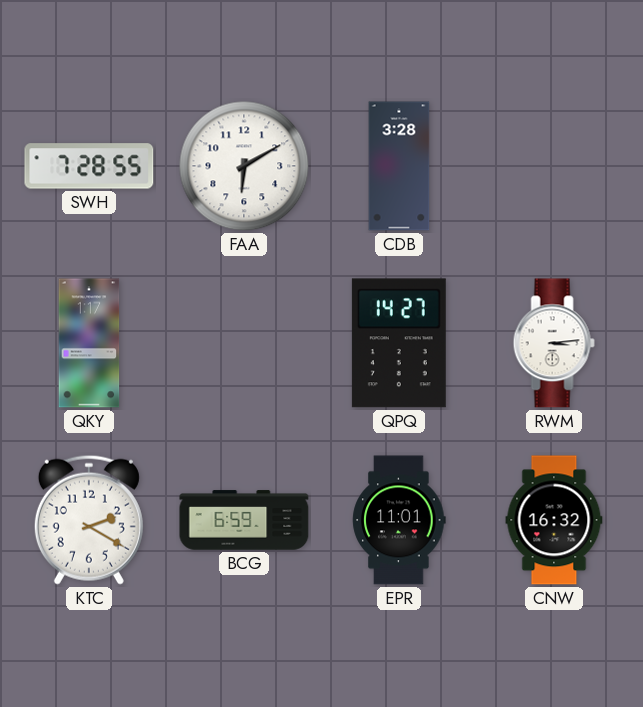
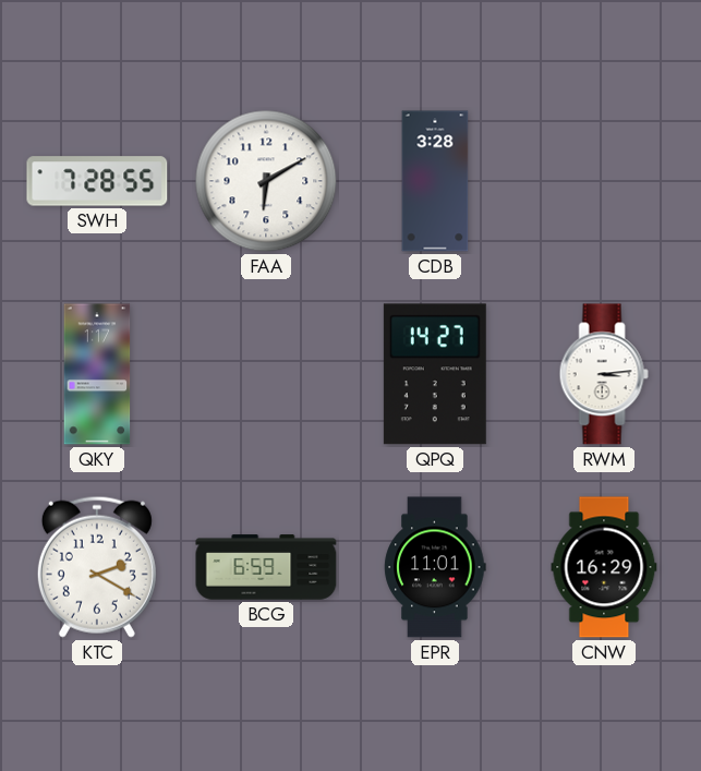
CNW: 16:32 -> 16:29 (604, 567)
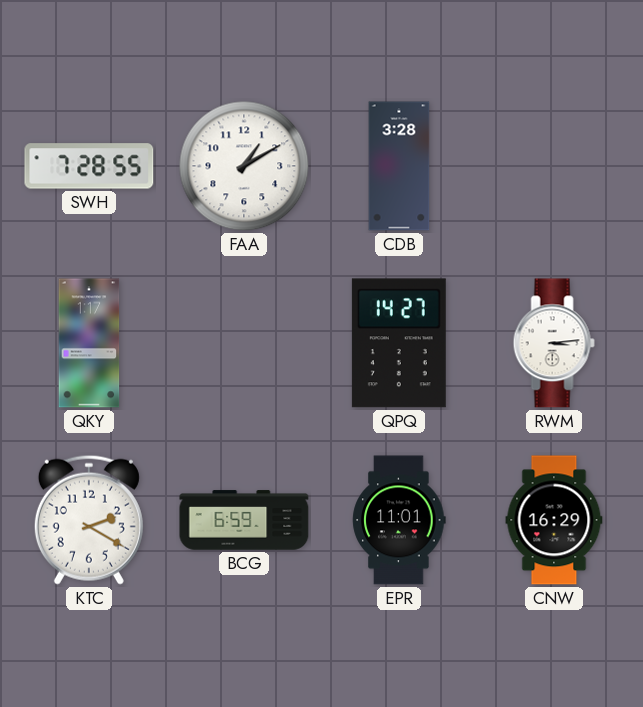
FAA: 6:10 -> 1:10 (244, 166)
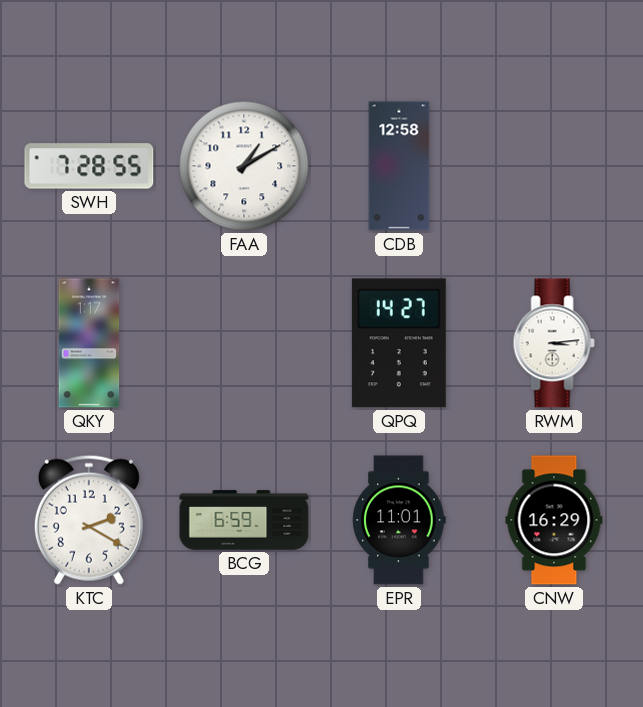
CDB: 3:28 -> 12:58 (399, 166)
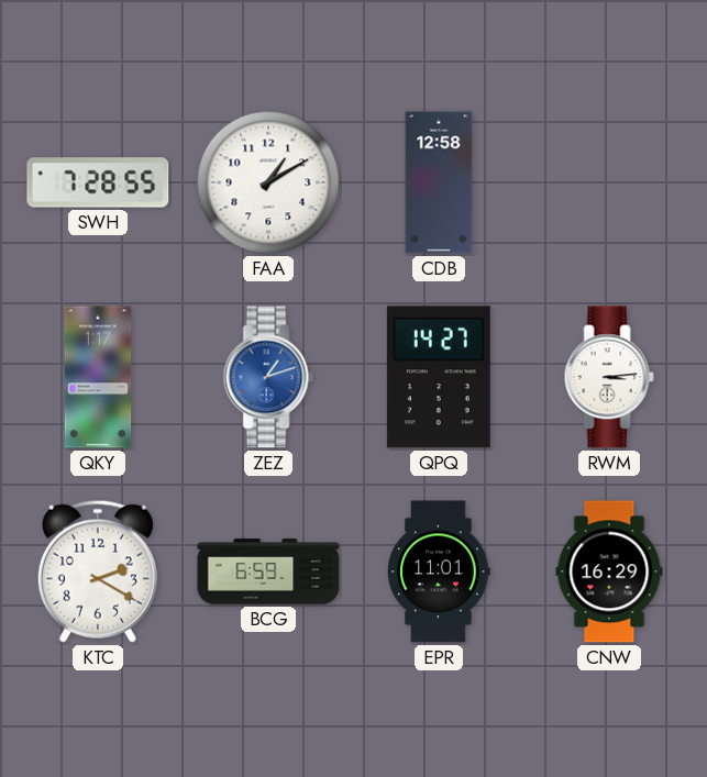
ZEZ: none -> 1:12 (268, 377)
